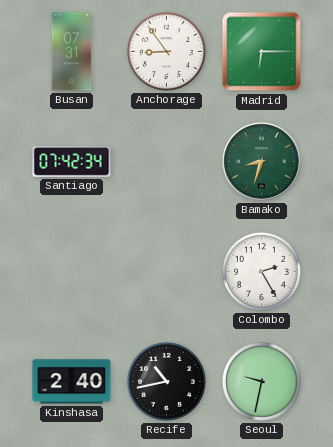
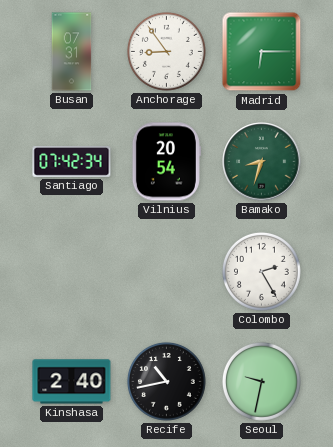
Vilnius: none -> 20:54 (166, 162)
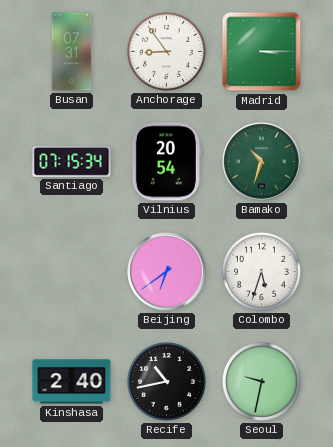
Madrid: 6:15 -> 3:15 (262, 52)
Santiago: 07:42 -> 07:15 (72, 161)
Bamako: 8:33 -> 10:33 (262, 162)
Beijing: none -> 6:39 (167, 272)
Colombo: 2:25 -> 5:33 (261, 271)
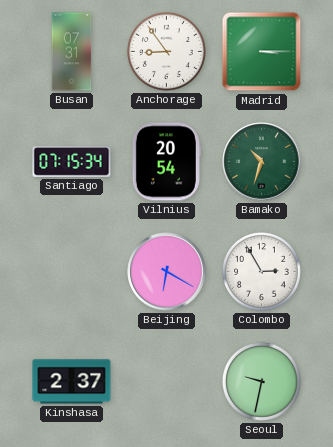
Beijing: 6:39 -> 6:20 (167, 272)
Colombo: 5:33 -> 2:55 (261, 271)
Kinshasa: 2:40 -> 2:37 (72, 382)
Recife: 10:43 -> none (166, 381)
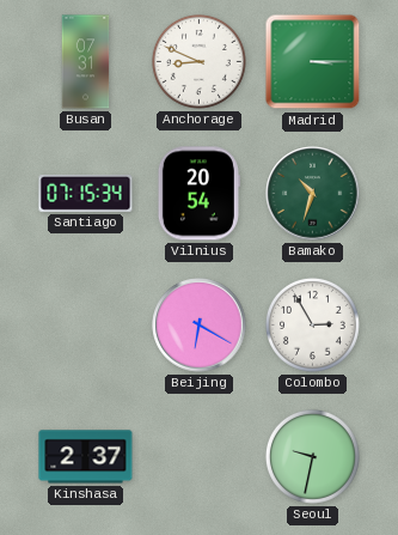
Anchorage: 8:54 -> 8:49 (198, 61)
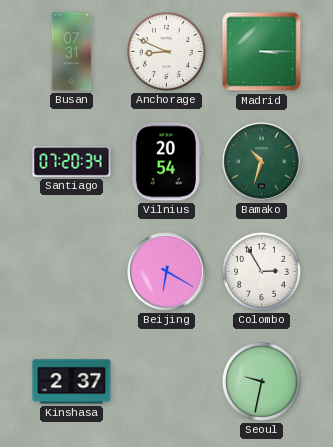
Santiago: 07:15 -> 07:20 (72, 161)
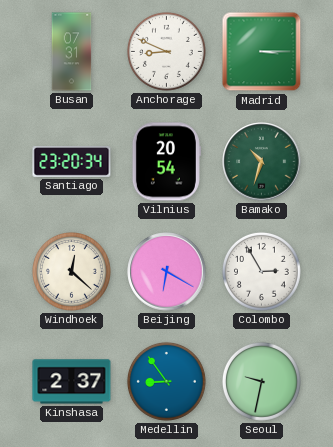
Santiago: 07:20 -> 23:20 (72, 161)
Windhoek: none -> 12:22 (71, 271)
Medellin: none -> 8:54 (166, 381)
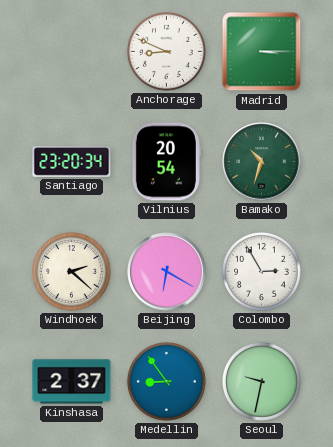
Busan: 07:31 -> none (72, 52)
Windhoek: 12:22 -> 2:22 (71, 271)
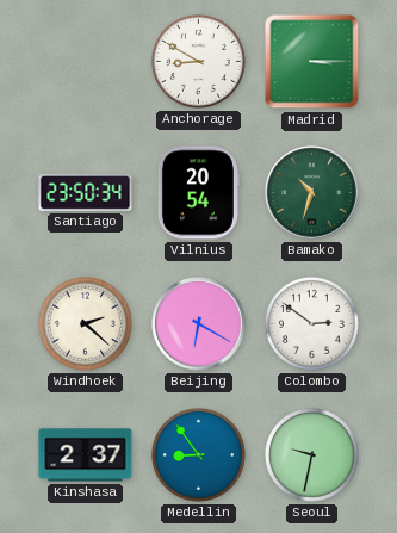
Anchorage: 8:49 -> 8:50 (198, 61)
Santiago: 23:20 -> 23:50 (86, 192)
Colombo: 2:55 -> 2:51 (311, 323)
